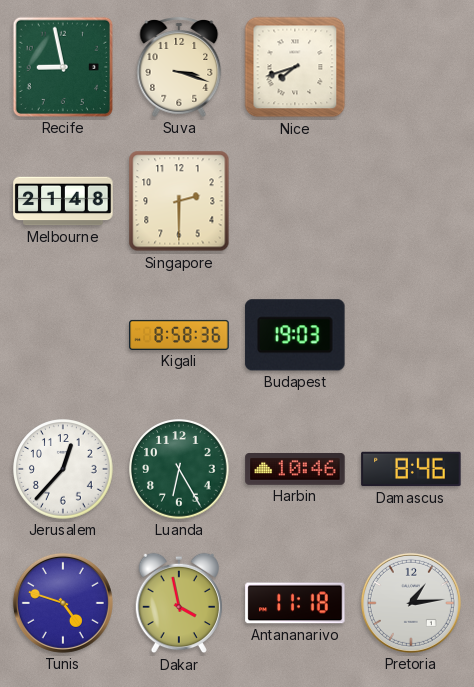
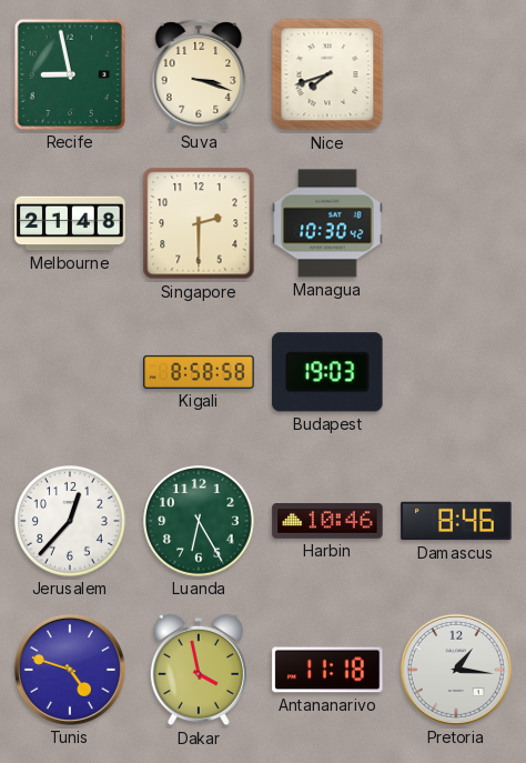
Managua: none -> 10:30 (327, 223)
Kigali: 8:58:36 -> 8:58:58 (199, 372)
Pretoria: 1:14 -> 1:16 (456, 670)
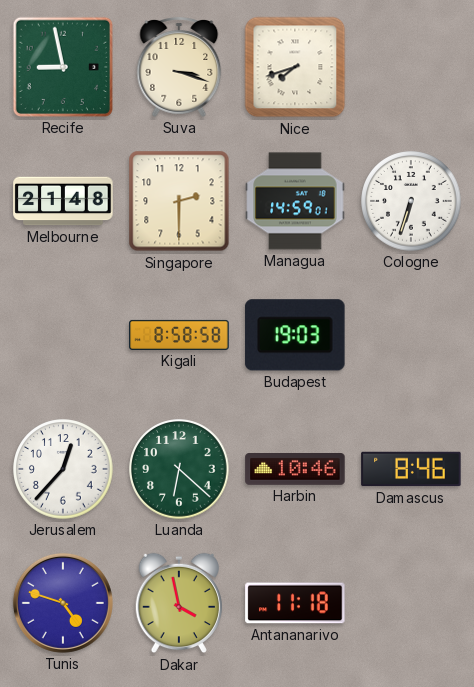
Managua: 10:30 -> 14:59 (295, 201)
Cologne: none -> 6:33 (411, 201)
Luanda: 6:25 -> 6:22 (179, 469)
Pretoria: 1:16 -> none (456, 670)
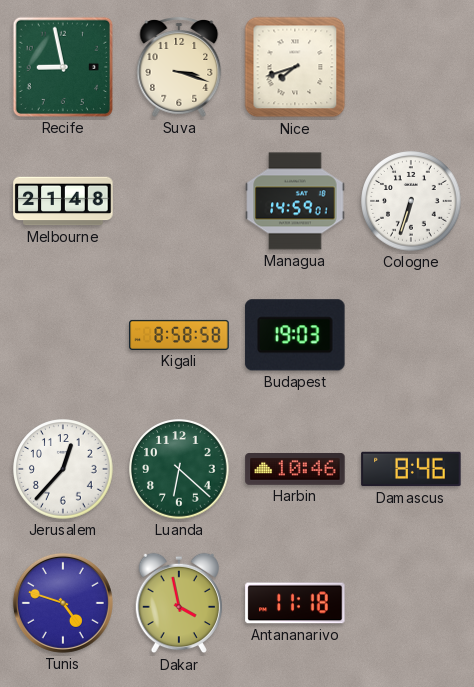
Singapore: 2:30 -> none (179, 201)
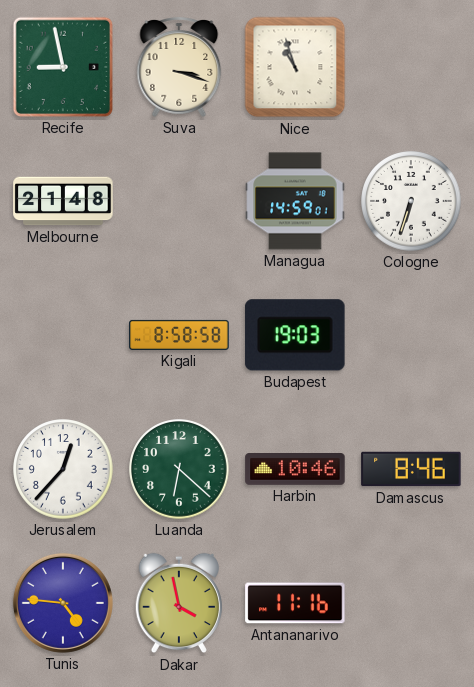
Nice: 7:42 -> 10:57 (295, 67)
Tunis: 4:48 -> 4:46 (63, 603)
Antananarivo: 11:18 -> 11:16 (295, 603)
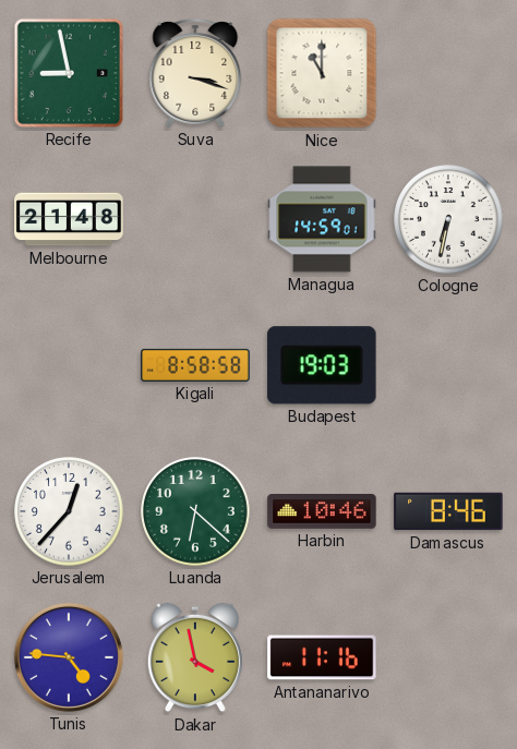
Nice: 10:57 -> 11:00 (322, 73)
Cologne: 6:33 -> 6:32 (448, 219)
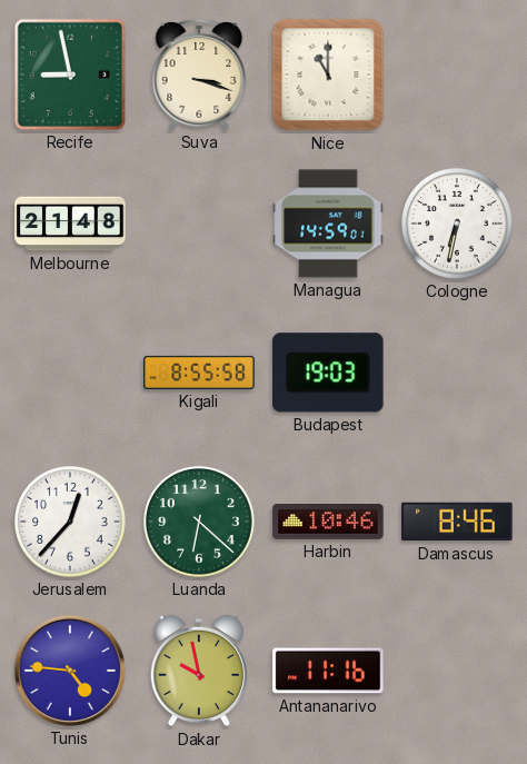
Kigali: 8:58 -> 8:55 (199, 373)
Dakar: 3:58 -> 9:58 (198, 671)
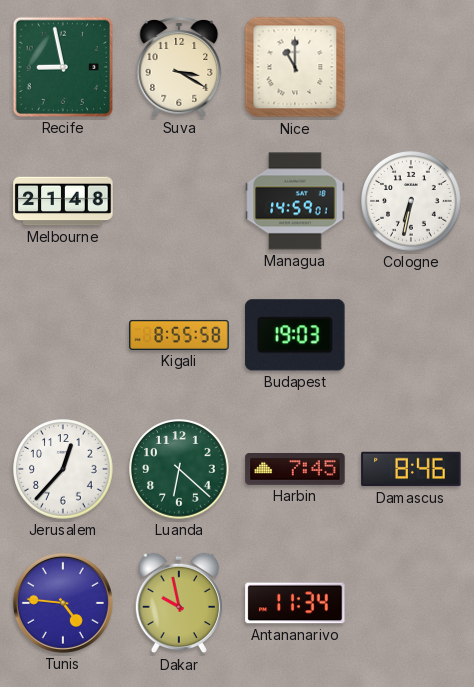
Suva: 3:18 -> 3:20 (179, 67)
Harbin: 10:46 -> 7:45 (295, 470)
Antananarivo: 11:16 -> 11:34 (295, 603)
